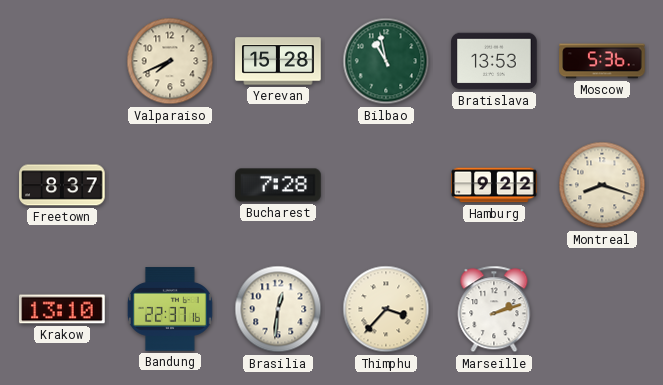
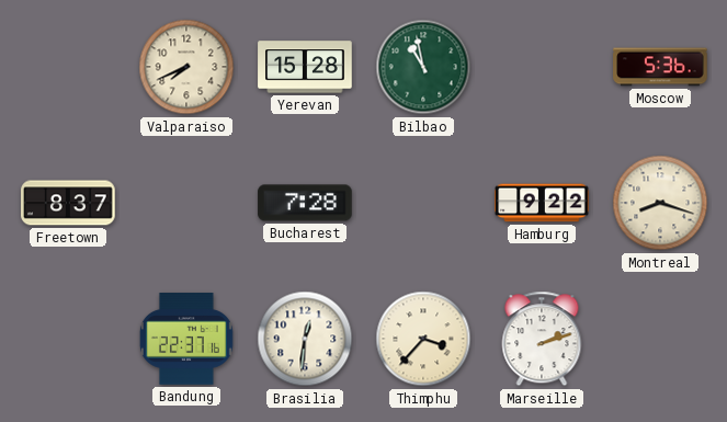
Bratislava: 13:53 -> none (494, 61)
Krakow: 13:10 -> none (62, 309)
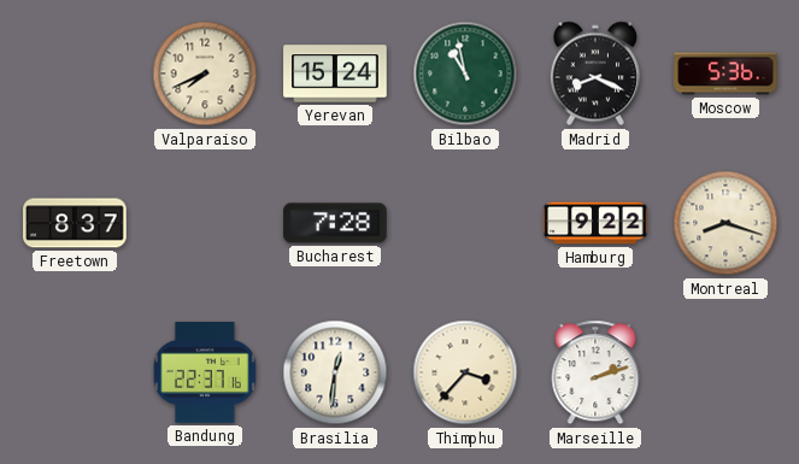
Yerevan: 15:28 -> 15:24 (335, 74)
Madrid: none -> 8:19 (595, 74)
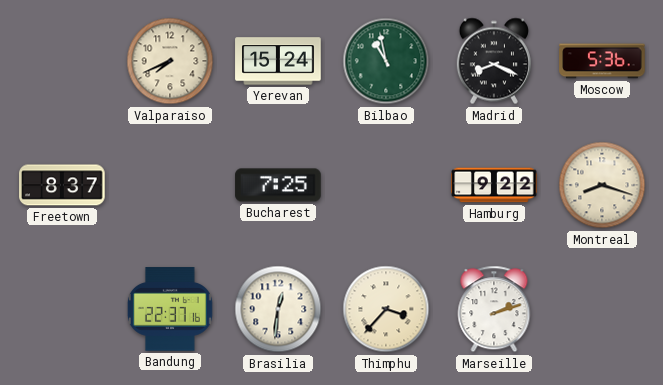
Bucharest: 7:28 -> 7:25 (278, 185)
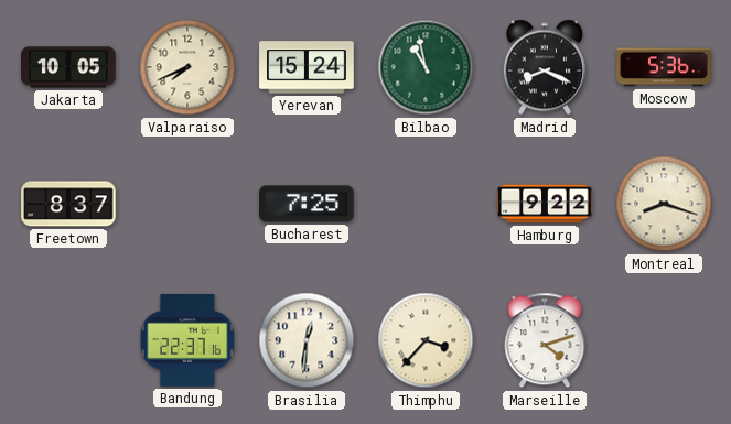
Jakarta: none -> 10:05 (68, 67)
Marseille: 2:12 -> 4:12 (545, 340)
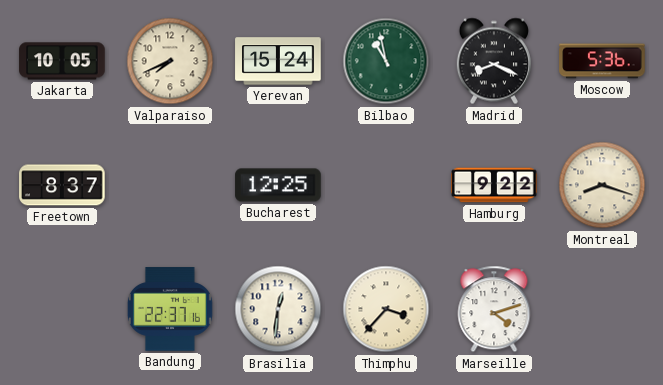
Bucharest: 7:25 -> 12:25 (278, 185)
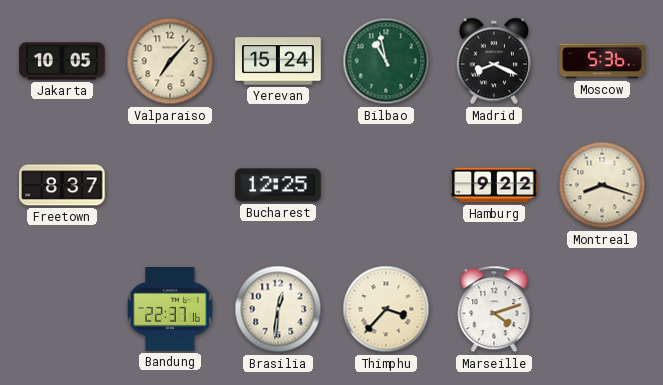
Valparaiso: 7:41 -> 7:07 (170, 61)
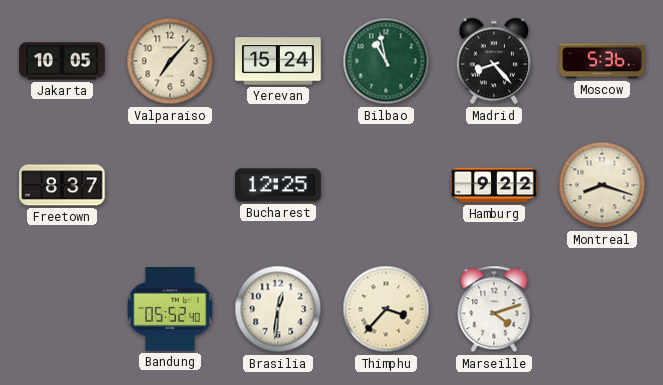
Madrid: 8:19 -> 8:23 (494, 61)
Bandung: 22:37 -> 05:52 (170, 309)
